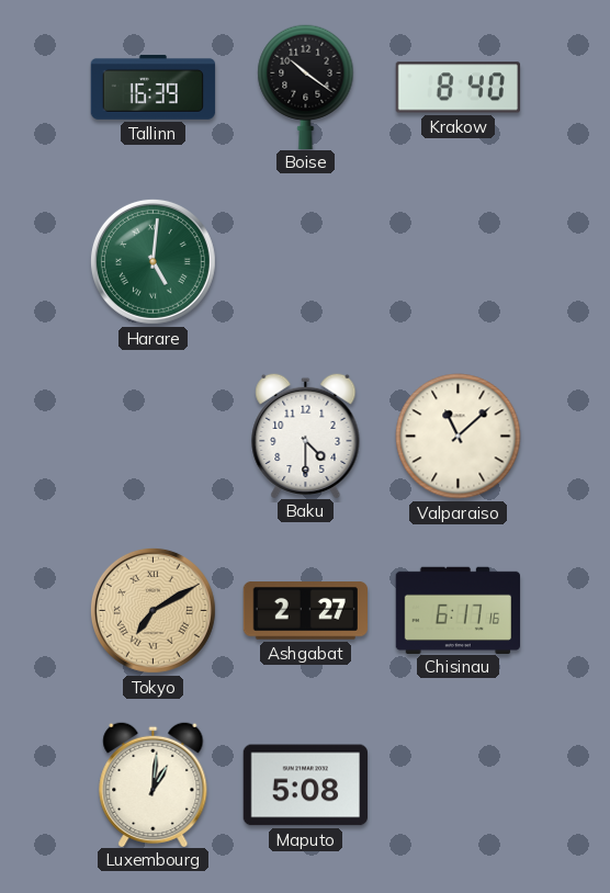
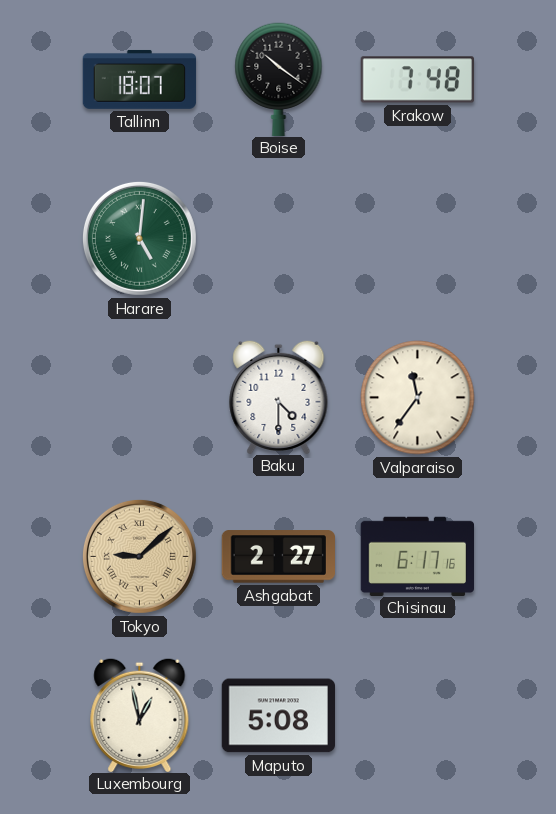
Tallinn: 16:39 -> 18:07 (140, 79)
Krakow: 8:40 -> 7:48 (417, 80)
Valparaiso: 11:08 -> 11:36 (418, 398)
Tokyo: 7:10 -> 9:08 (139, 556)
Luxembourg: 1:01 -> 12:58 (140, 714)
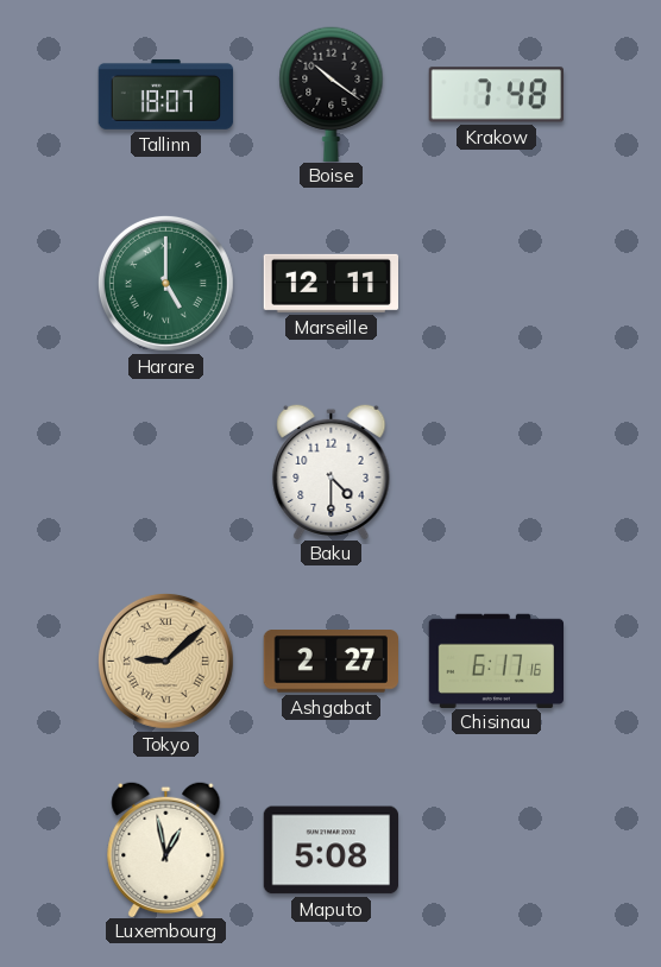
Harare: 5:01 -> 5:00 (165, 283)
Marseille: none -> 12:11 (330, 283)
Valparaiso: 11:36 -> none (418, 398)
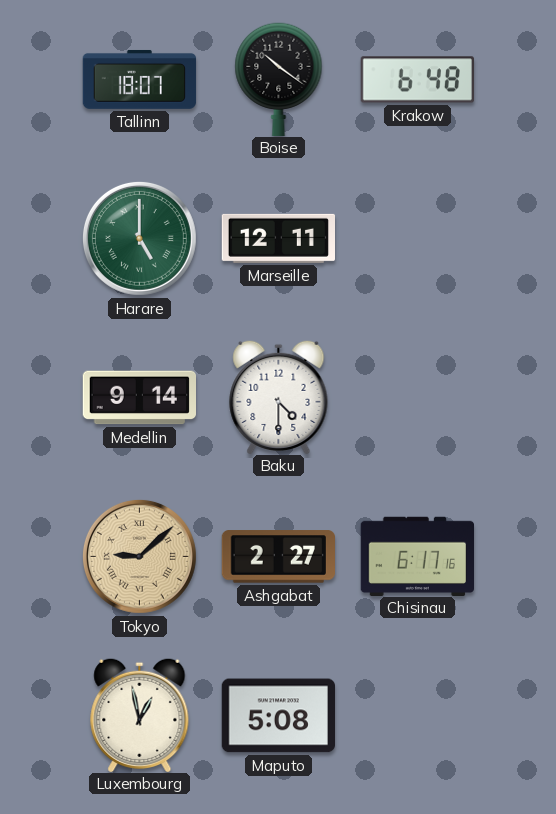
Krakow: 7:48 -> 6:48 (417, 80)
Medellin: none -> 9:14 (139, 398)
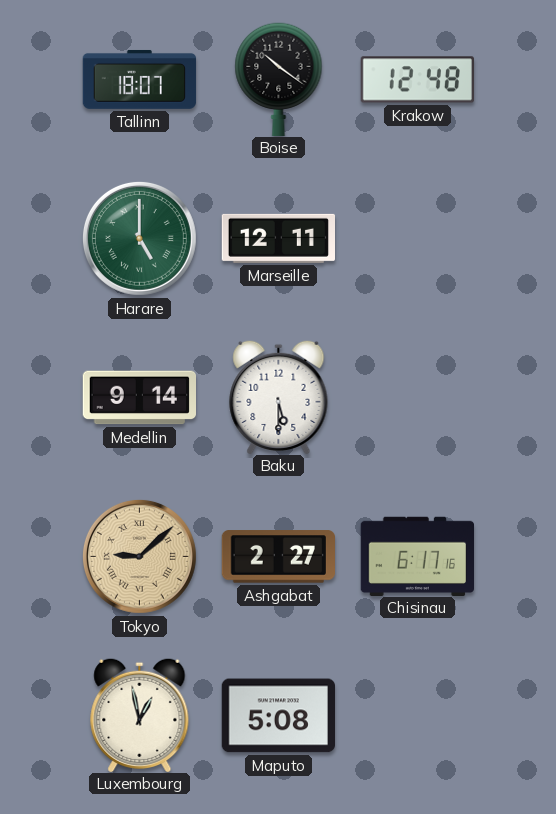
Krakow: 6:48 -> 12:48 (417, 80)
Baku: 4:30 -> 5:30 (279, 396)
